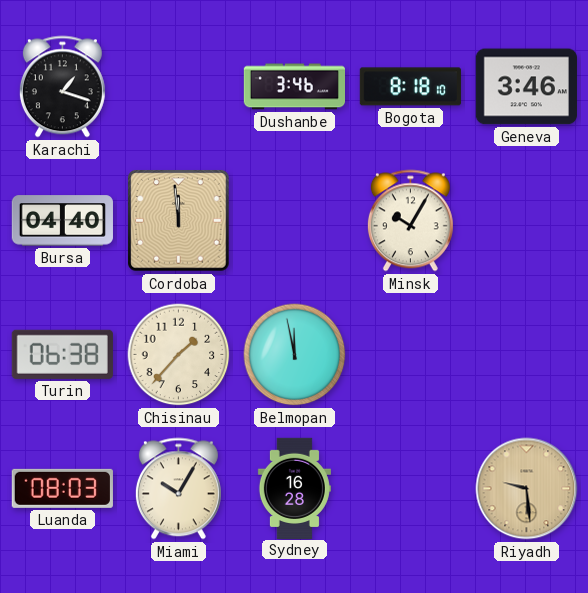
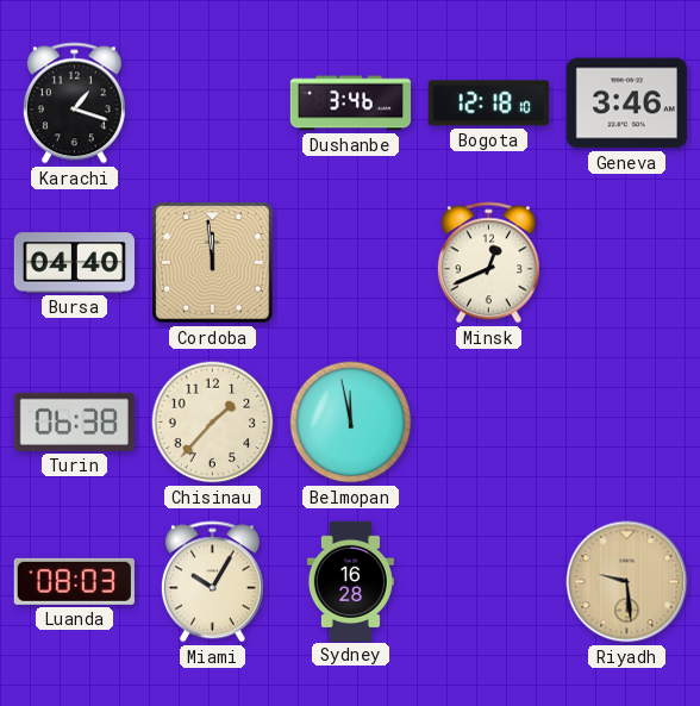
Bogota: 8:18 -> 12:18 (488, 104)
Minsk: 10:05 -> 12:41 (488, 263)
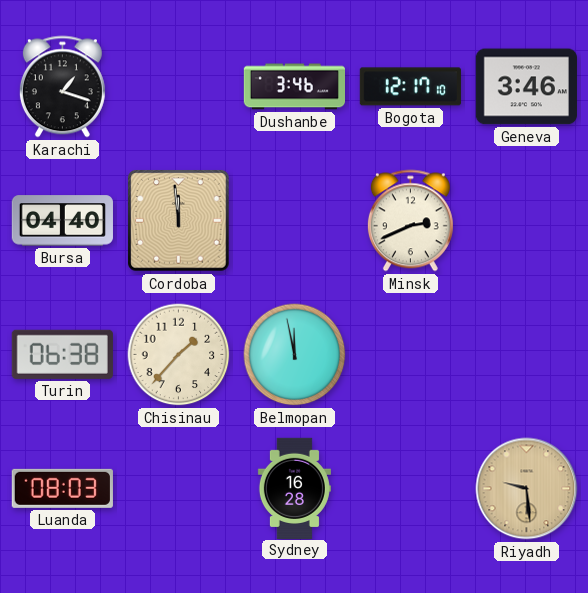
Bogota: 12:18 -> 12:17 (410, 87)
Minsk: 12:41 -> 2:41 (410, 221)
Miami: 10:05 -> none (212, 582)
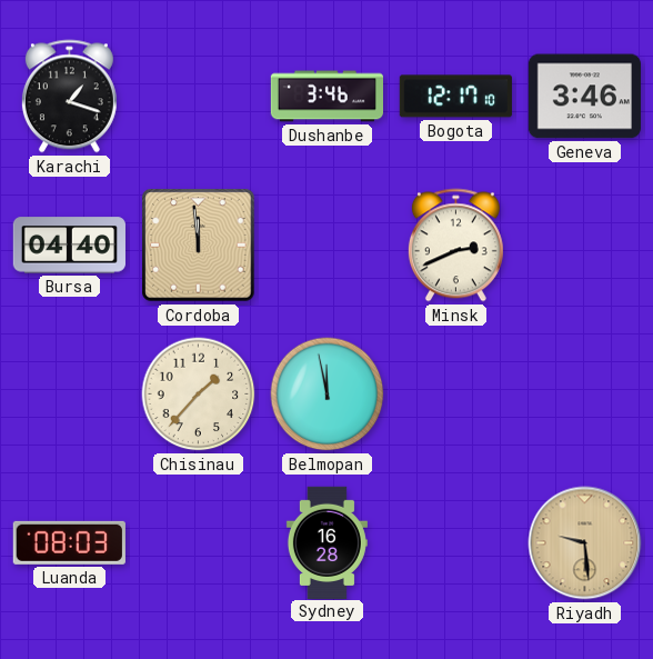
Turin: 06:38 -> none (62, 354)
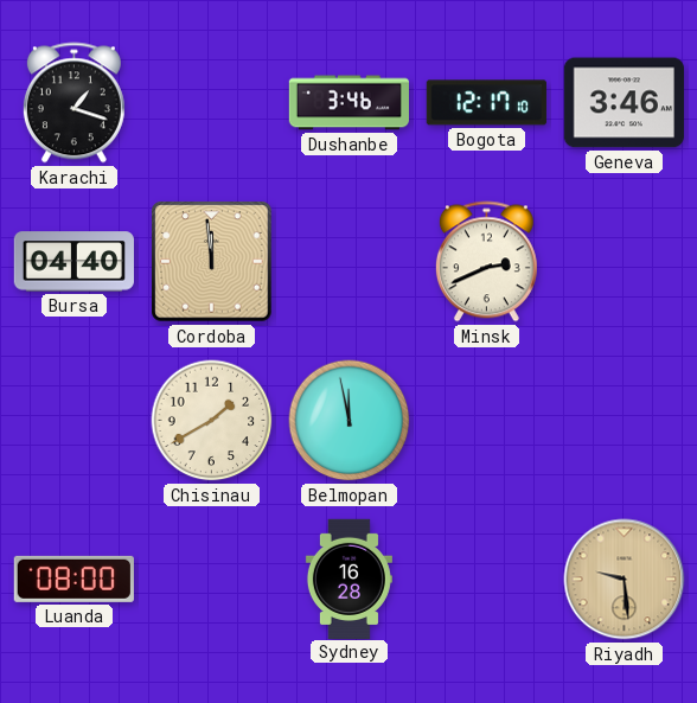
Chisinau: 1:37 -> 1:40 (212, 421)
Luanda: 08:03 -> 08:00 (73, 579)
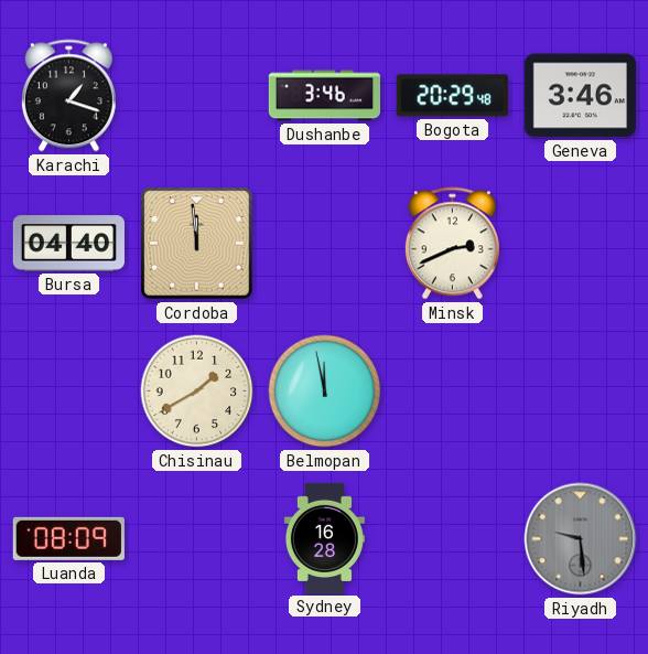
Bogota: 12:17 -> 20:29 (452, 96)
Luanda: 08:00 -> 08:09 (68, 538)
Riyadh dial: champagne -> grey (581, 539)
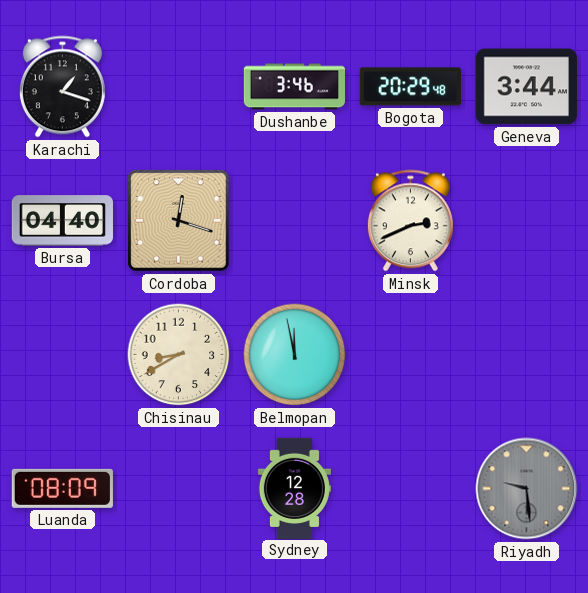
Geneva: 3:46 -> 3:44 (526, 87)
Cordoba: 11:59 -> 12:18 (179, 221)
Chisinau: 1:40 -> 8:40 (179, 355)
Sydney: 16:28 -> 12:28 (294, 488)
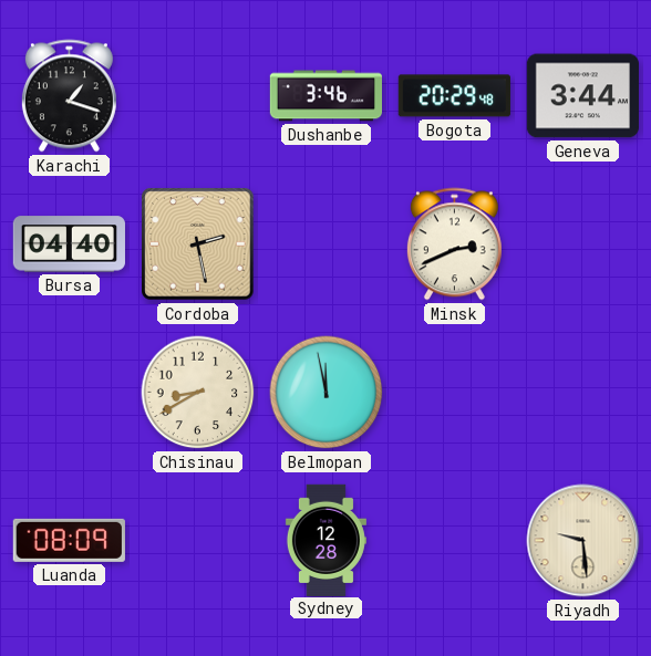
Cordoba: 12:18 -> 2:28 (198, 244)
Riyadh dial: grey -> cream (583, 541)
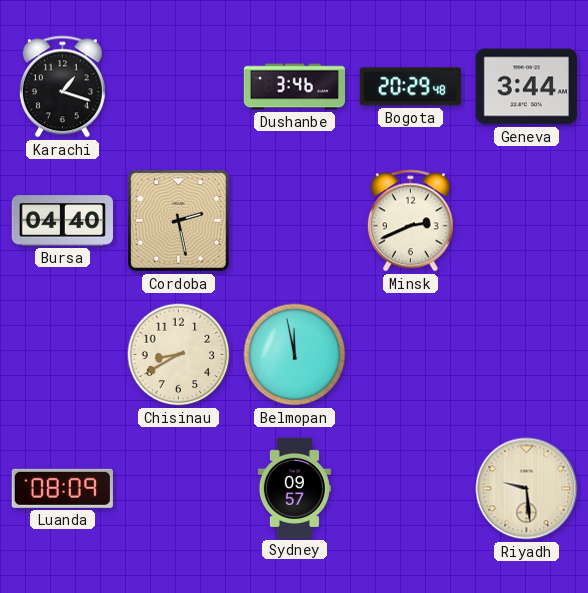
Sydney: 12:28 -> 09:57 (294, 488)
